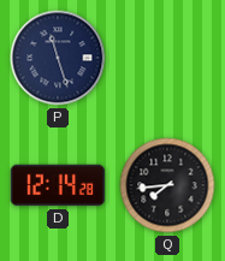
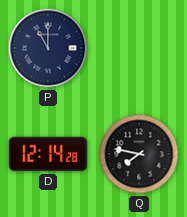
P: 11:27 -> 11:00 (48, 48)
Q: 7:44 -> 7:47 (139, 154)
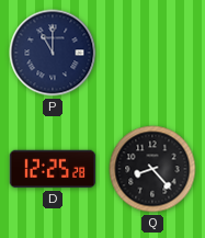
D: 12:14 -> 12:25 (53, 169)
Q: 7:47 -> 8:23 (152, 169)
